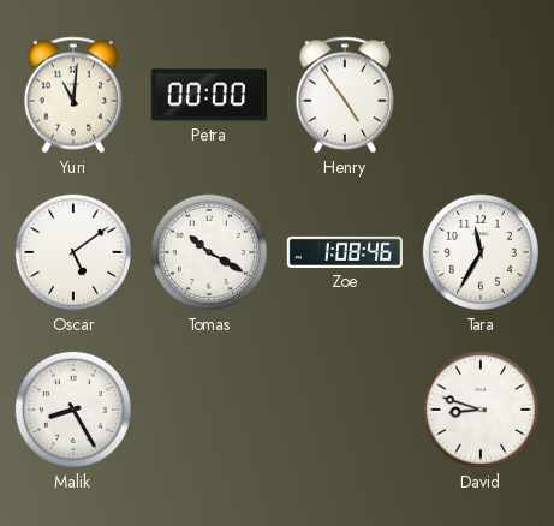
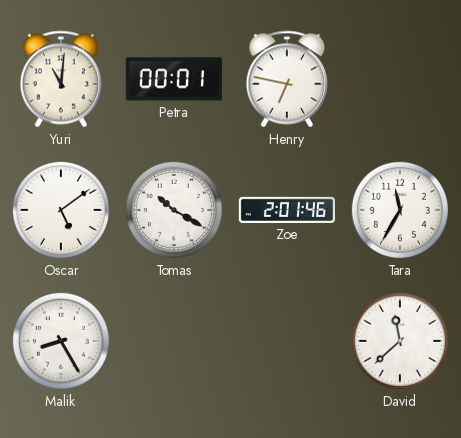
Petra: 00:00 -> 00:01 (174, 79)
Henry: 4:54 -> 6:47 (287, 79)
Zoe: 1:08 -> 2:01 (286, 210)
David: 8:48 -> 11:38 (400, 341)
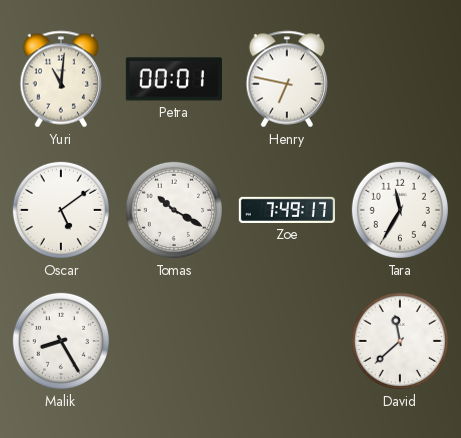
Zoe: 2:01 -> 7:49 (286, 210)
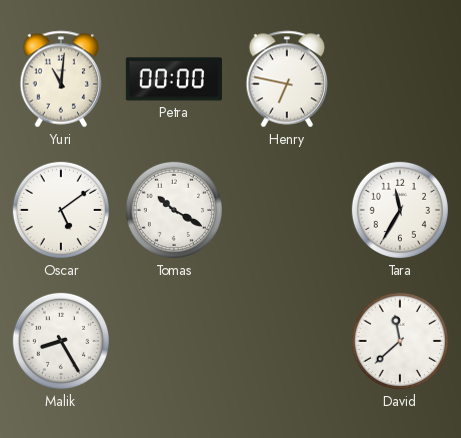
Petra: 00:01 -> 00:00 (174, 79)
Zoe: 7:49 -> none (286, 210)
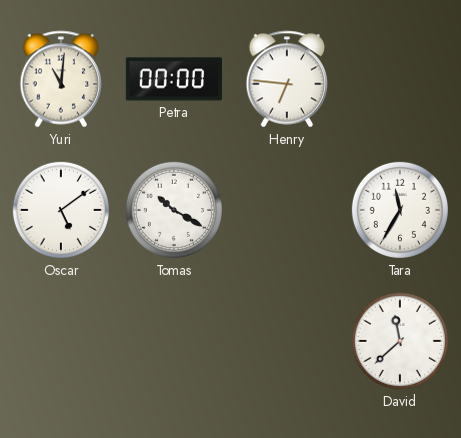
Henry: 6:47 -> 6:46 (287, 79)
Malik: 8:25 -> none (61, 341)
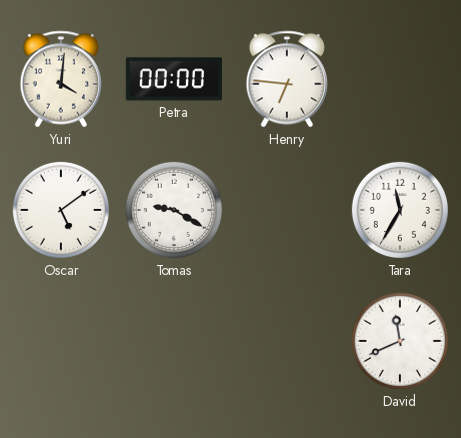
Yuri: 11:01 -> 4:01 (61, 79)
Tomas: 10:20 -> 9:20 (174, 210)
David: 11:38 -> 11:41 (400, 341)
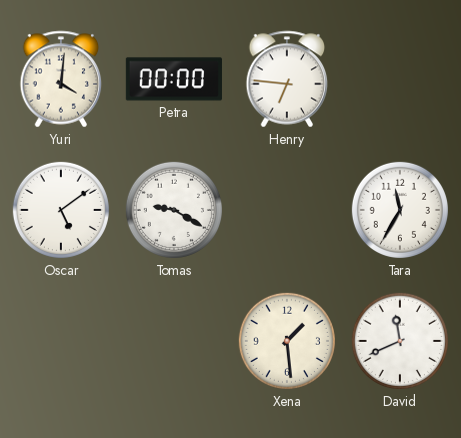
Xena: none -> 1:29 (287, 341)
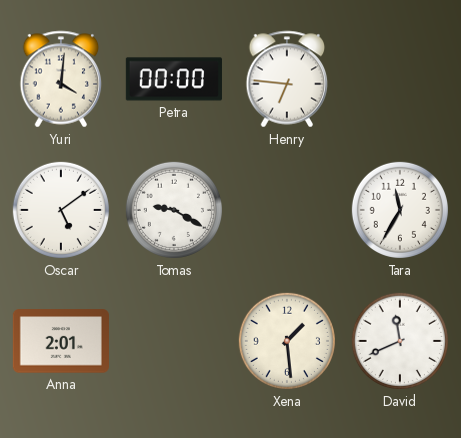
Anna: none -> 2:01 (61, 341)
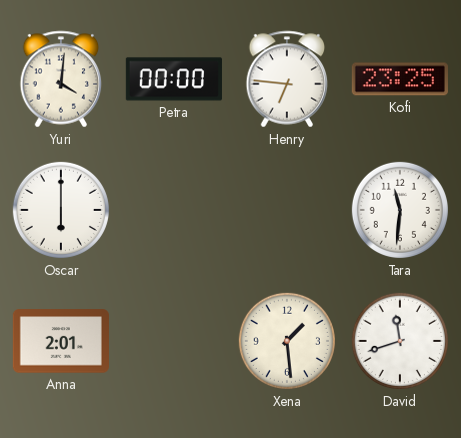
Kofi: none -> 23:25 (400, 79)
Oscar: 5:09 -> 6:00 (61, 210)
Tomas: 9:20 -> none (174, 210)
Tara: 11:35 -> 11:31 (400, 210)
David: 11:41 -> 11:42 (400, 341)
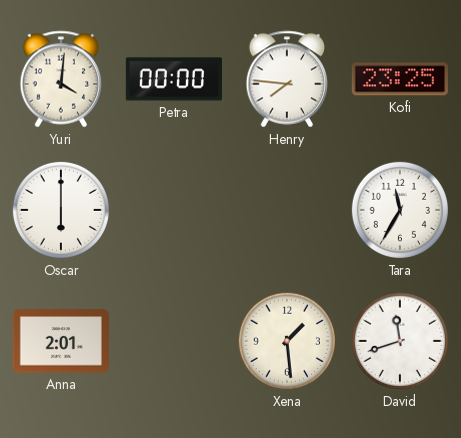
Henry: 6:46 -> 7:46 (287, 79)
Tara: 11:31 -> 11:35 (400, 210)
